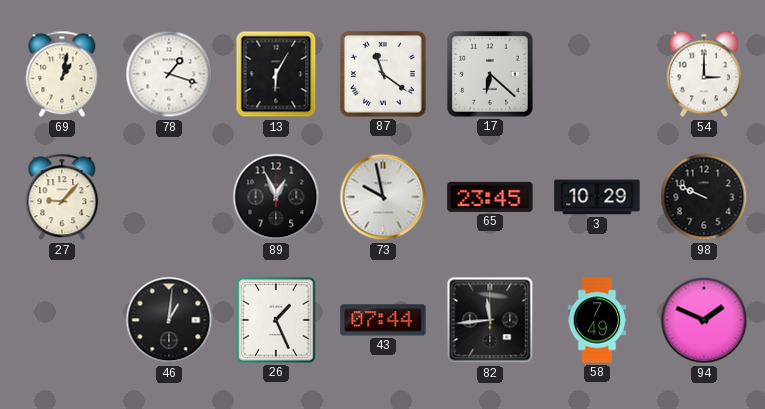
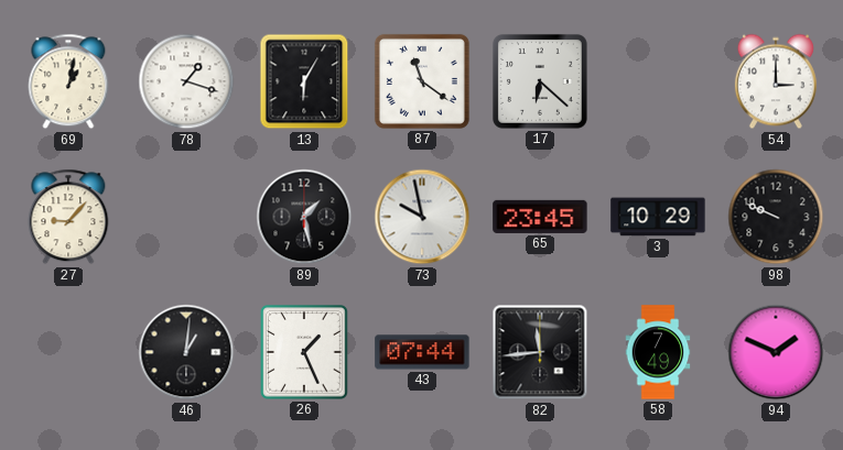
89: 12:56 -> 1:28 (304, 217)
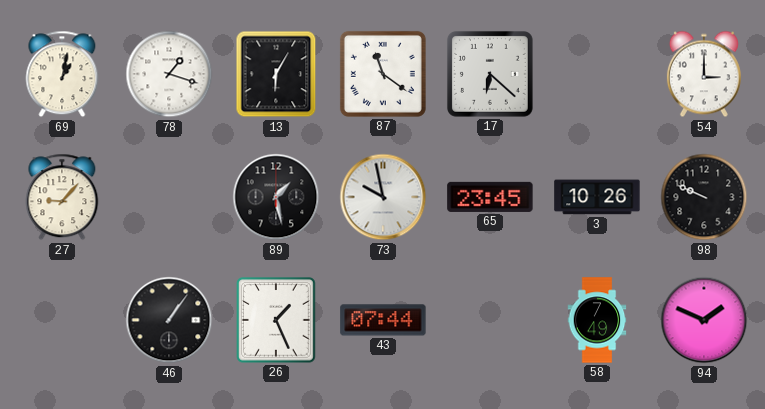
3: 10:29 -> 10:26 (597, 197)
46: 1:01 -> 1:06 (169, 320)
82: 11:44 -> none (540, 352)
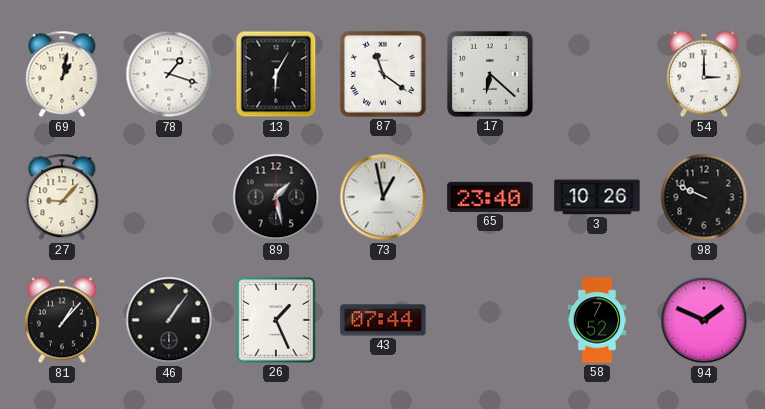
73: 9:58 -> 12:58 (383, 197)
65: 23:45 -> 23:40 (490, 197)
81: none -> 1:07 (62, 320)
58: 7:49 -> 7:52 (597, 320)
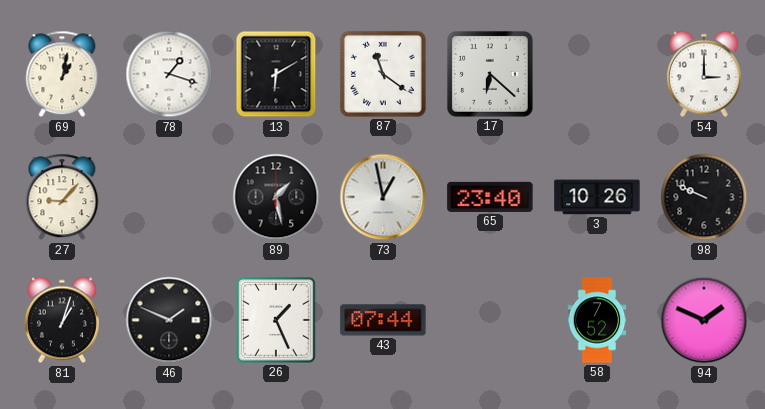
13: 6:05 -> 6:10 (276, 74)
81: 1:07 -> 1:03 (62, 320)
46: 1:06 -> 1:49 (169, 320)
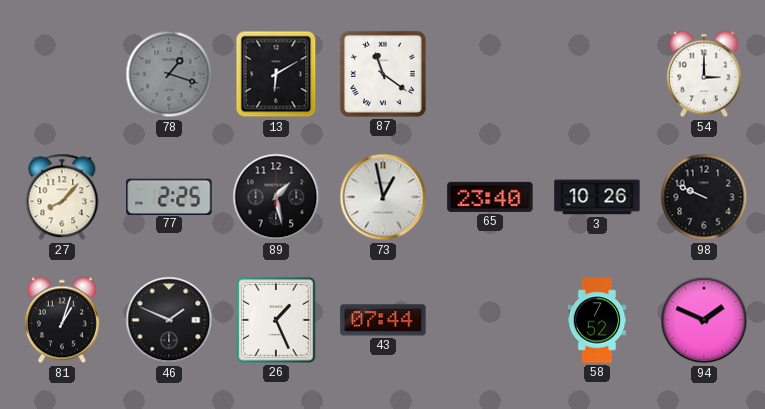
69: 1:02 -> none (62, 74)
78 dial: white -> grey (169, 74)
17: 6:22 -> none (490, 74)
27: 9:07 -> 8:07 (62, 197)
77: none -> 2:25 (169, 196)
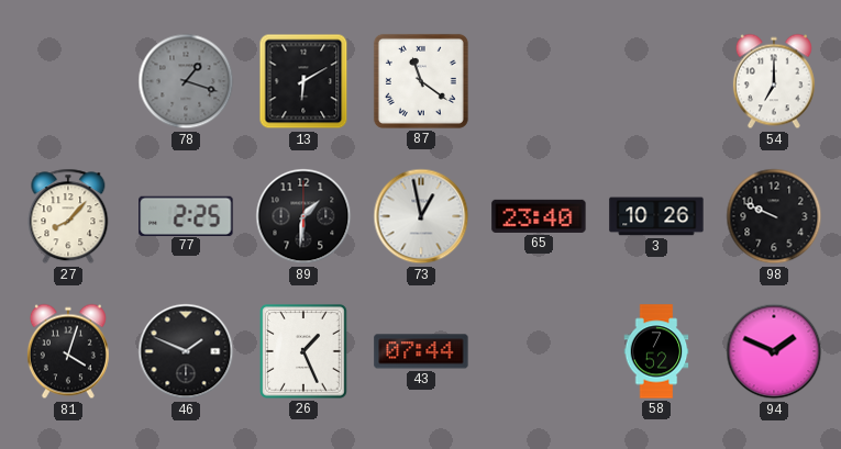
54: 3:00 -> 7:00 (774, 81)
89: 1:28 -> 1:31 (303, 216)
81: 1:03 -> 4:03 (68, 351)
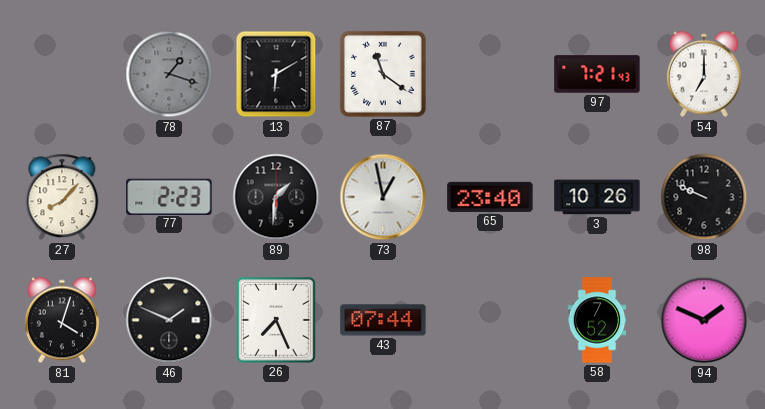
97: none -> 7:21 (597, 74)
77: 2:25 -> 2:23 (169, 196)
26: 1:26 -> 7:26 (277, 321)
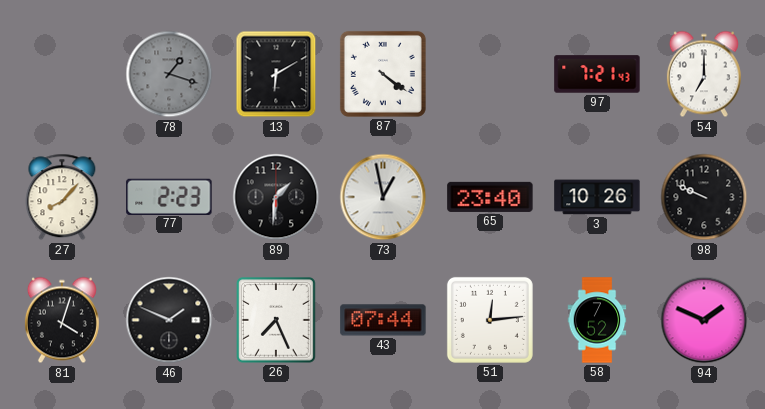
87: 11:21 -> 4:21 (383, 74)
51: none -> 12:14 (490, 320)
